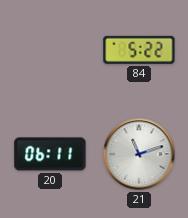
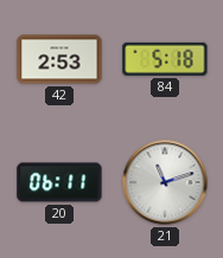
42: none -> 2:53 (59, 59)
84: 5:22 -> 5:18 (165, 59)
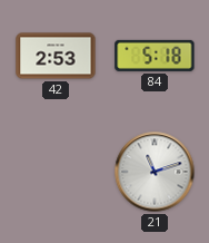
20: 06:11 -> none (59, 182)
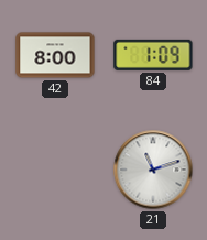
42: 2:53 -> 8:00 (55, 55)
84: 5:18 -> 1:09 (153, 55)
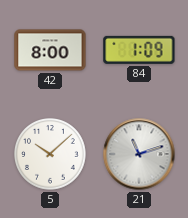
5: none -> 10:08 (51, 155)
